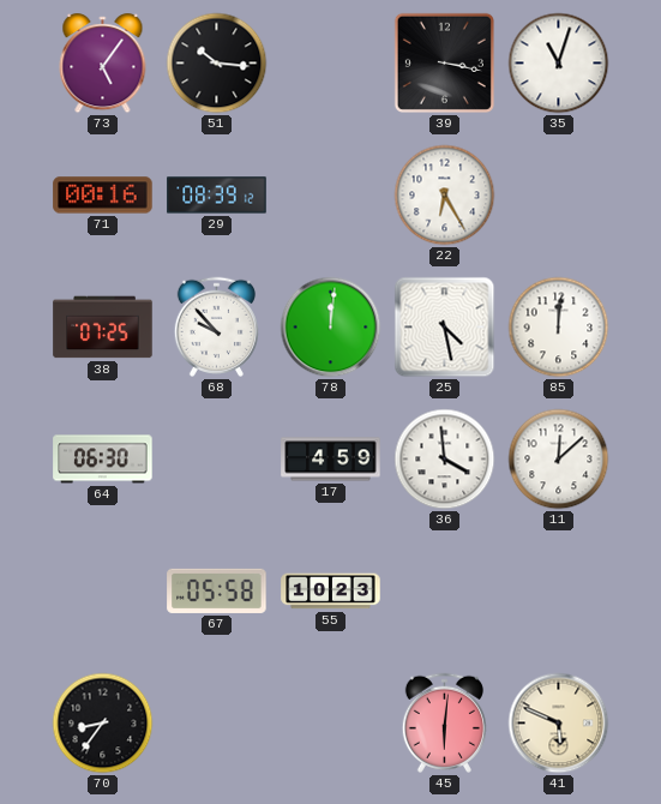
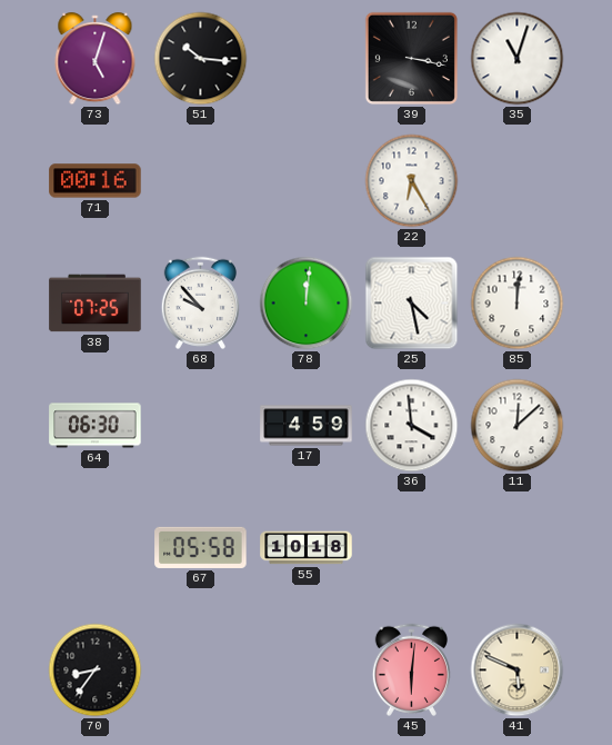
73: 5:06 -> 5:03 (96, 59)
29: 08:39 -> none (217, 196)
55: 10:23 -> 10:18 (307, 548)
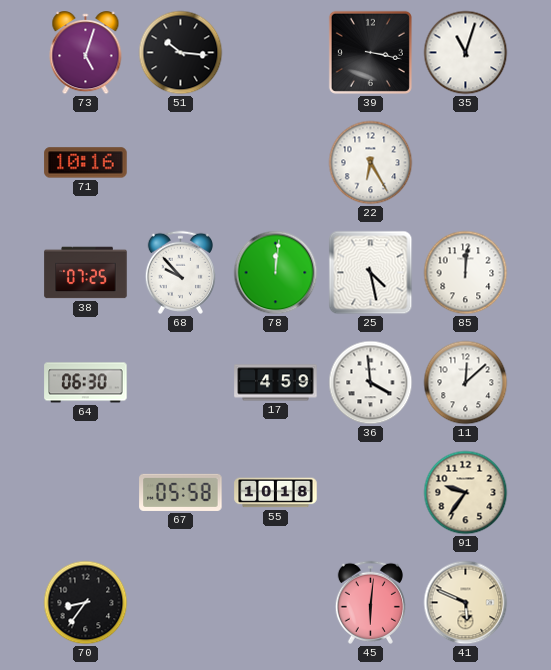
71: 00:16 -> 10:16 (86, 163)
91: none -> 9:36 (466, 493)
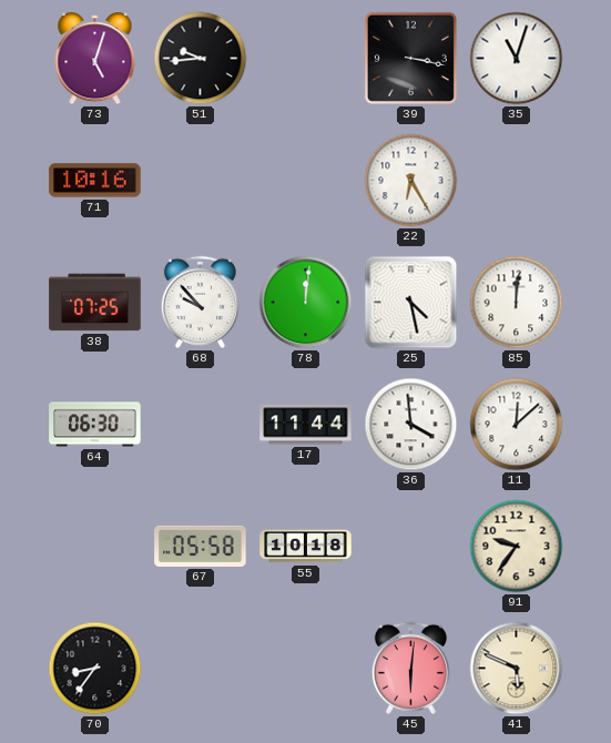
51: 10:16 -> 9:44 (201, 59)
17: 4:59 -> 11:44 (306, 425)
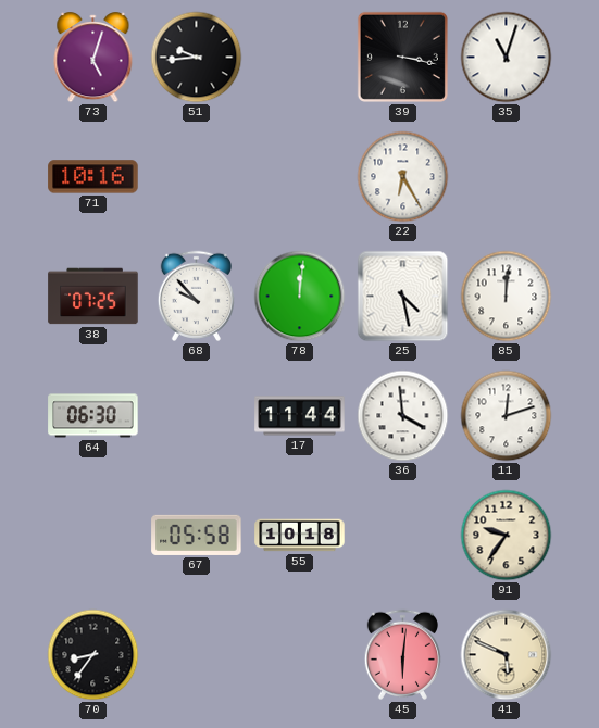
11: 12:08 -> 12:12 (507, 416)
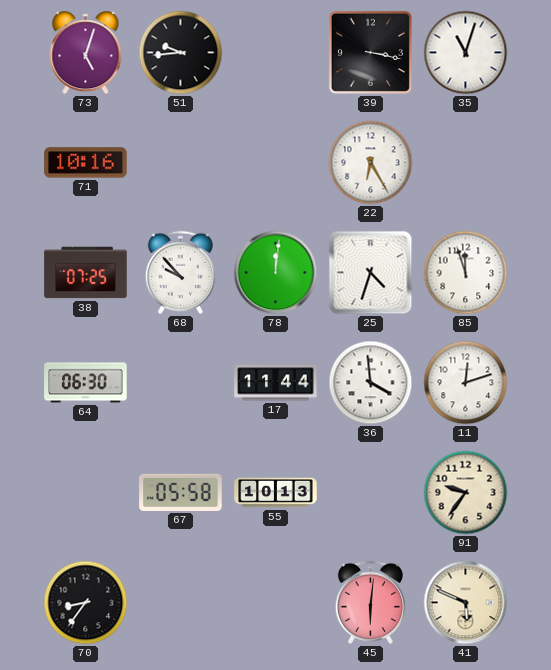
25: 4:28 -> 4:33 (371, 273)
85: 12:01 -> 11:57 (466, 273)
55: 10:18 -> 10:13 (276, 493)
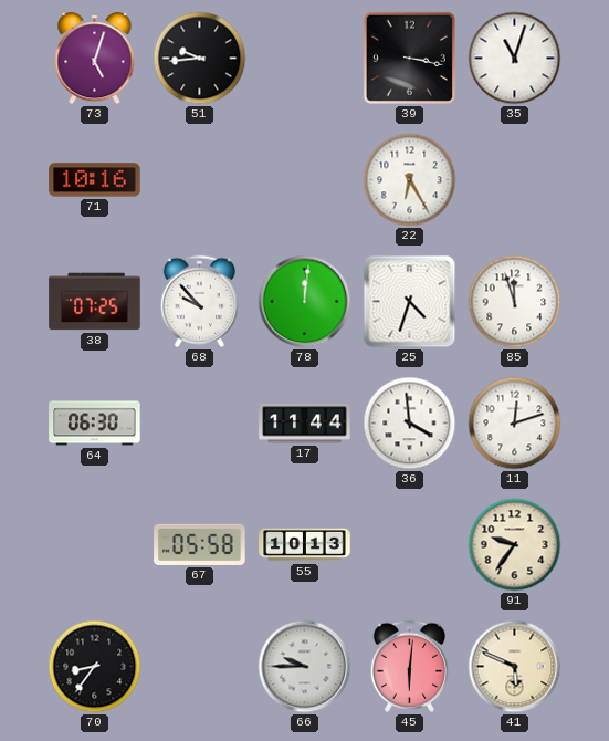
66: none -> 9:45 (305, 667)
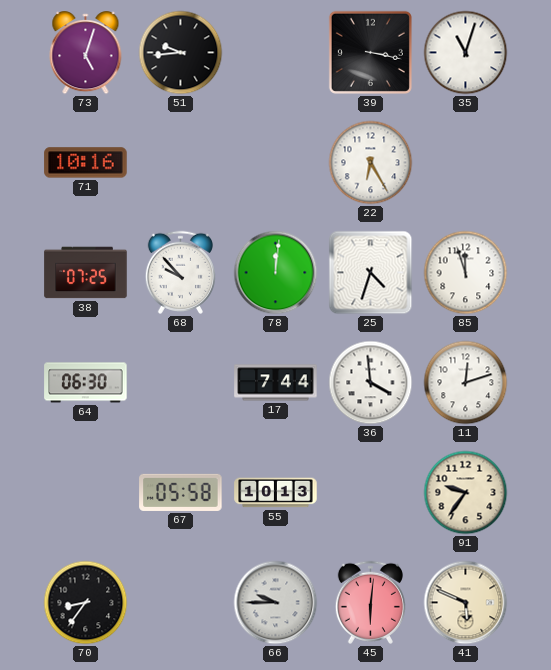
17: 11:44 -> 7:44 (276, 383)
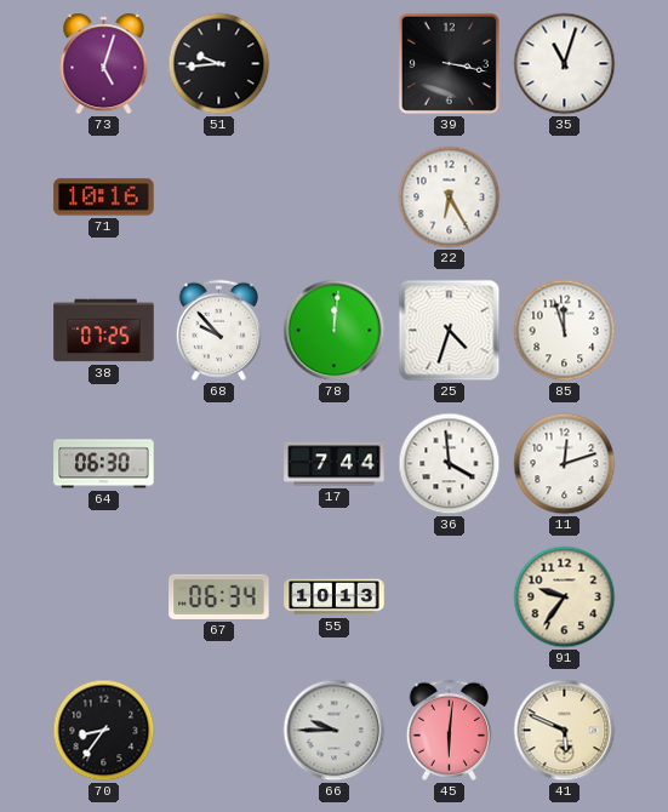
67: 05:58 -> 06:34 (219, 596)
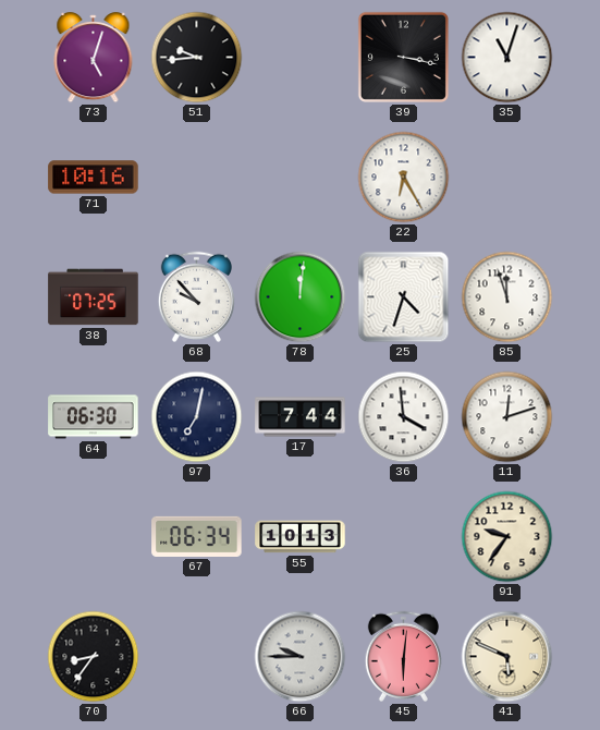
97: none -> 7:02 (197, 417)
